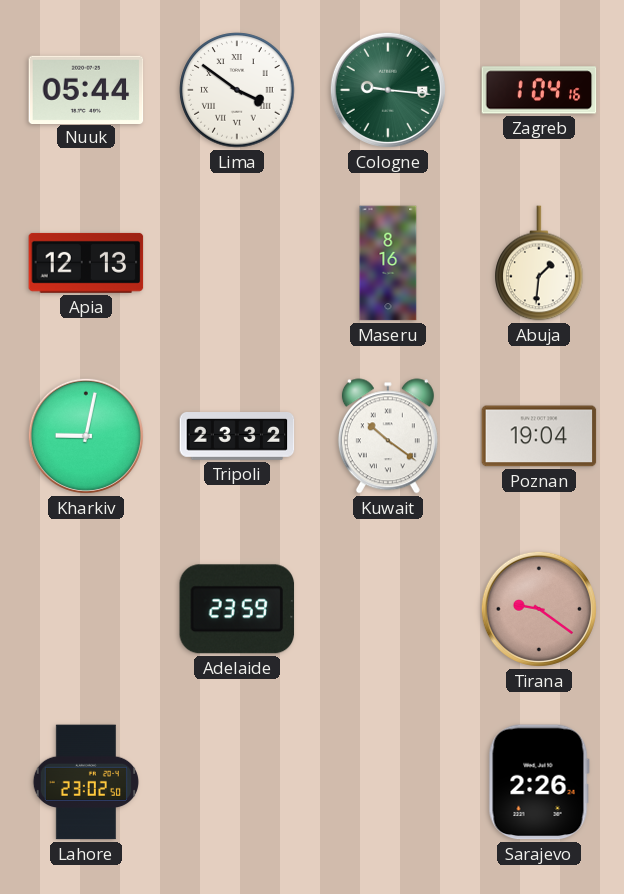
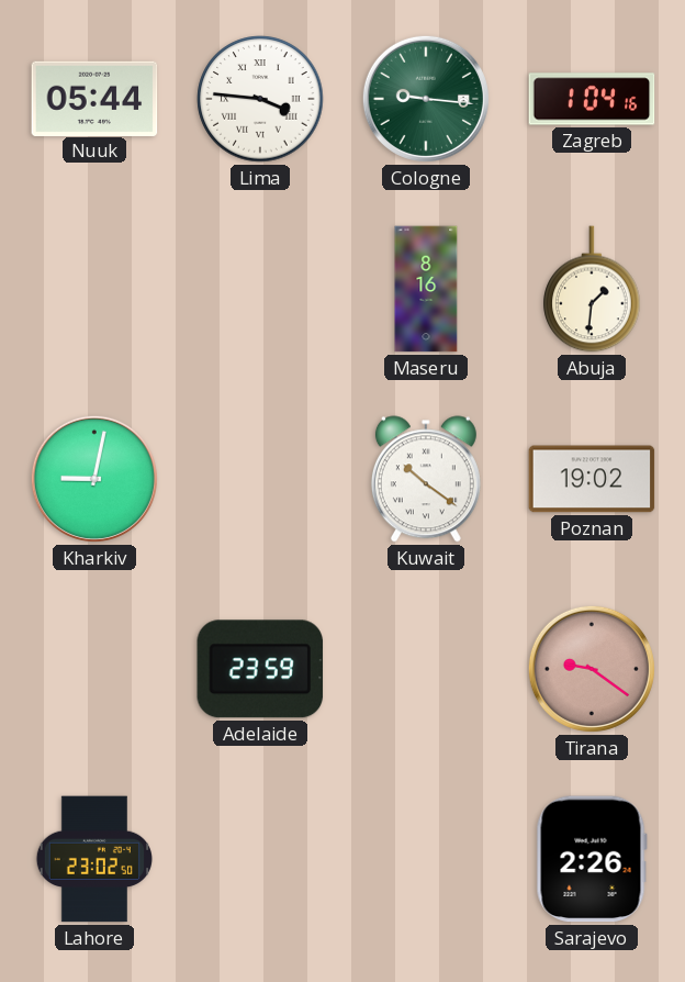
Lima: 3:51 -> 3:46 (260, 99)
Apia: 12:13 -> none (86, 263)
Tripoli: 23:32 -> none (237, 437)
Poznan: 19:04 -> 19:02 (592, 479)
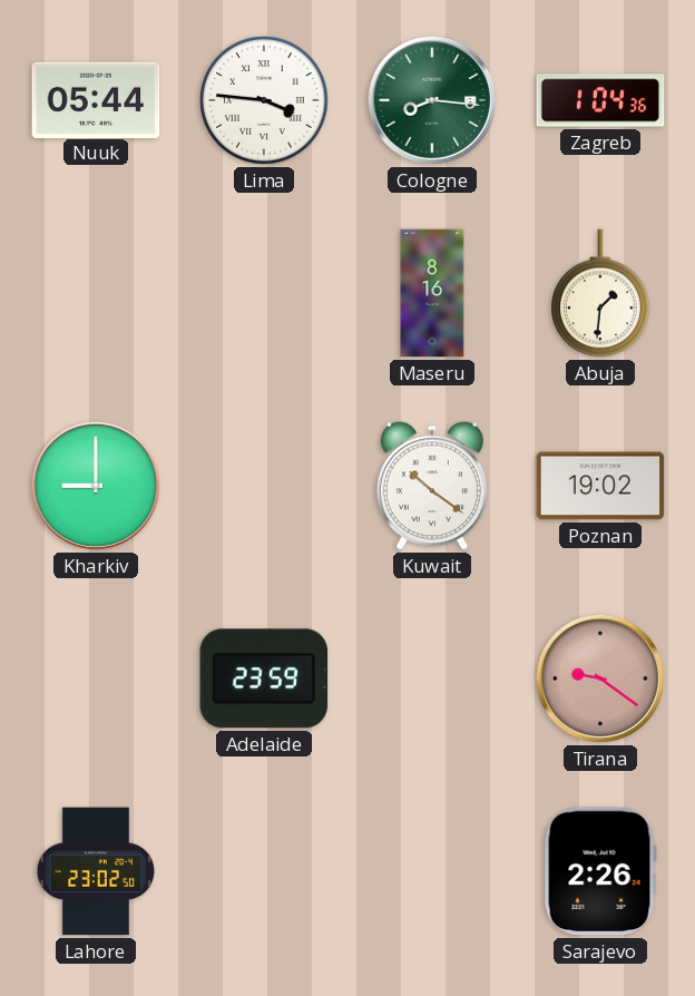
Cologne: 9:16 -> 8:16 (432, 100)
Zagreb: 1:04:16 -> 1:04:36 (600, 100)
Kharkiv: 9:02 -> 9:00 (96, 486)
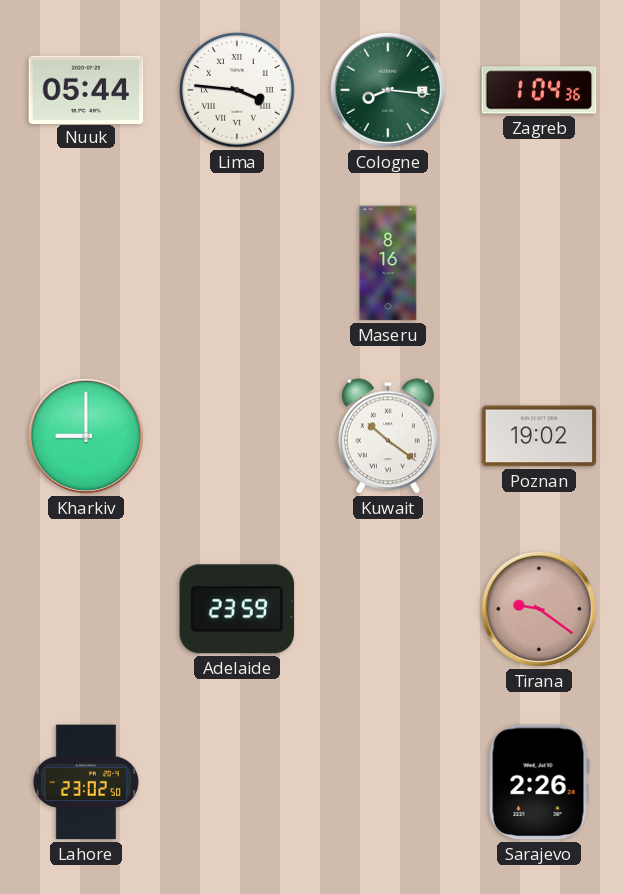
Abuja: 1:31 -> none (600, 293)
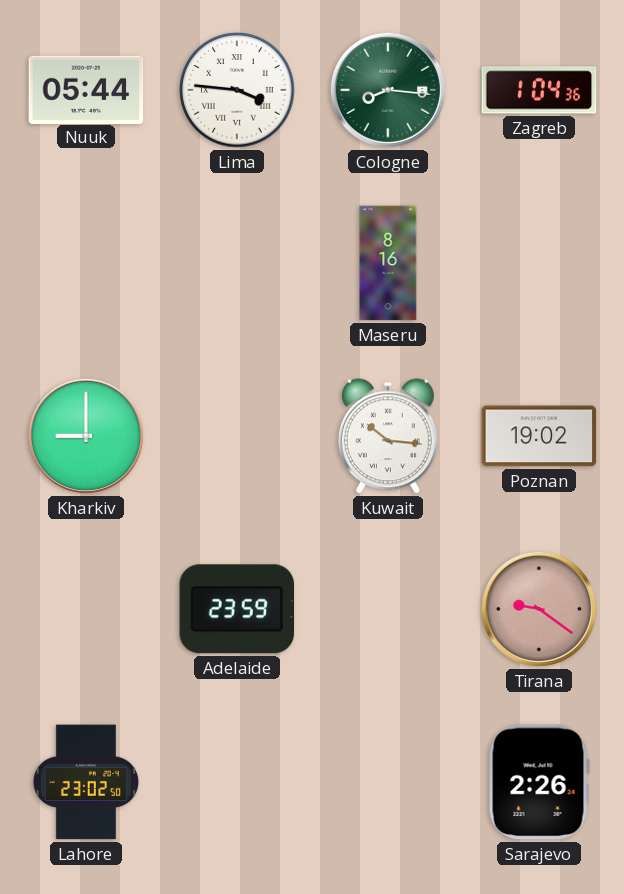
Kuwait: 10:21 -> 10:16 (388, 436)
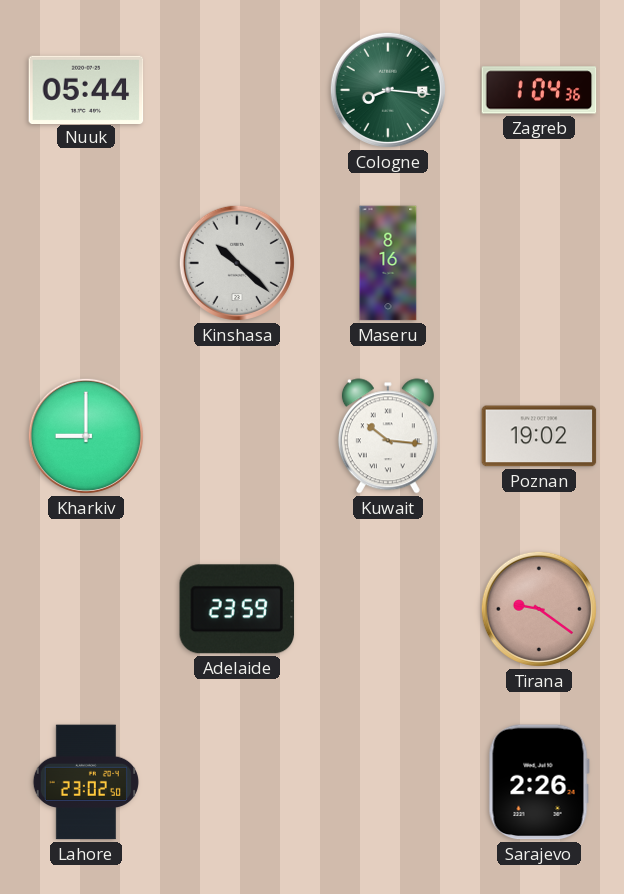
Lima: 3:46 -> none (237, 90)
Kinshasa: none -> 10:22 (237, 263)
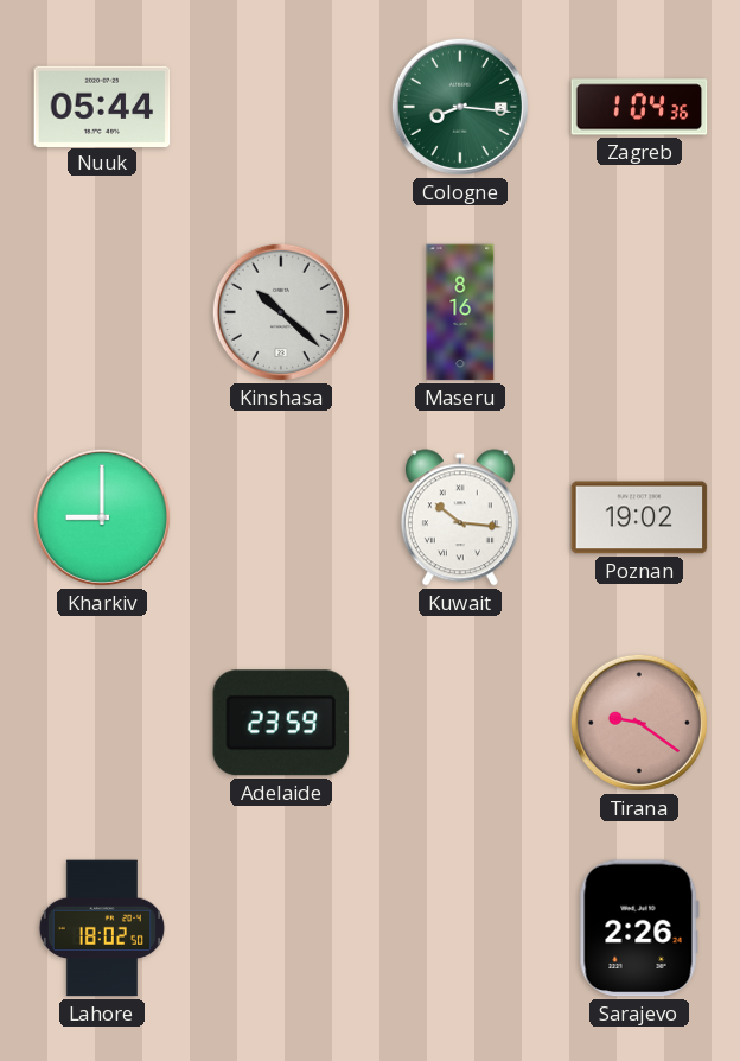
Lahore: 23:02 -> 18:02 (102, 928)
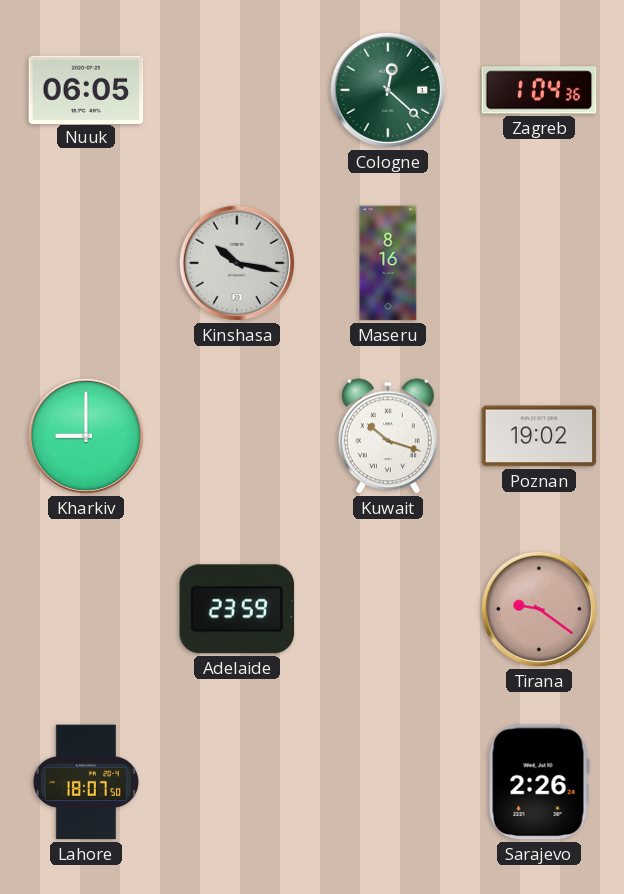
Nuuk: 05:44 -> 06:05 (86, 89)
Cologne: 8:16 -> 12:22 (388, 90)
Kinshasa: 10:22 -> 10:17 (237, 263)
Kuwait: 10:16 -> 10:18 (388, 436)
Lahore: 18:02 -> 18:07 (86, 782)
